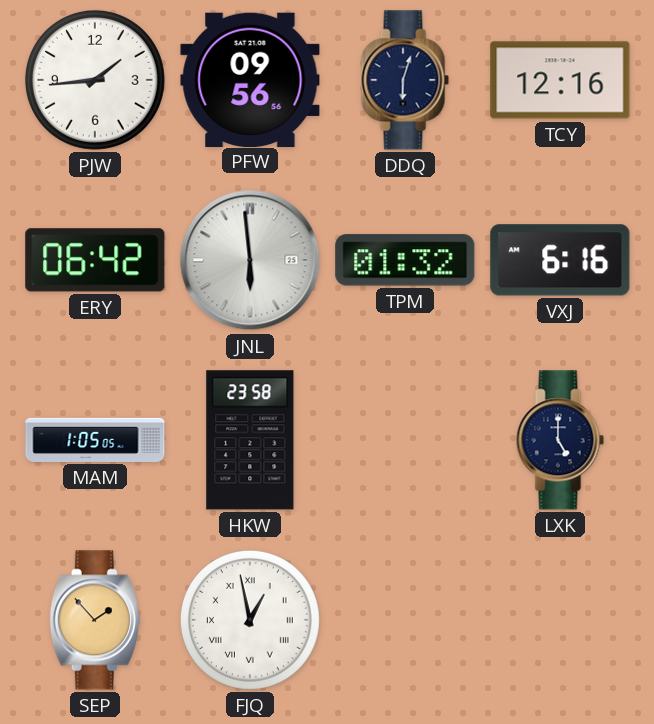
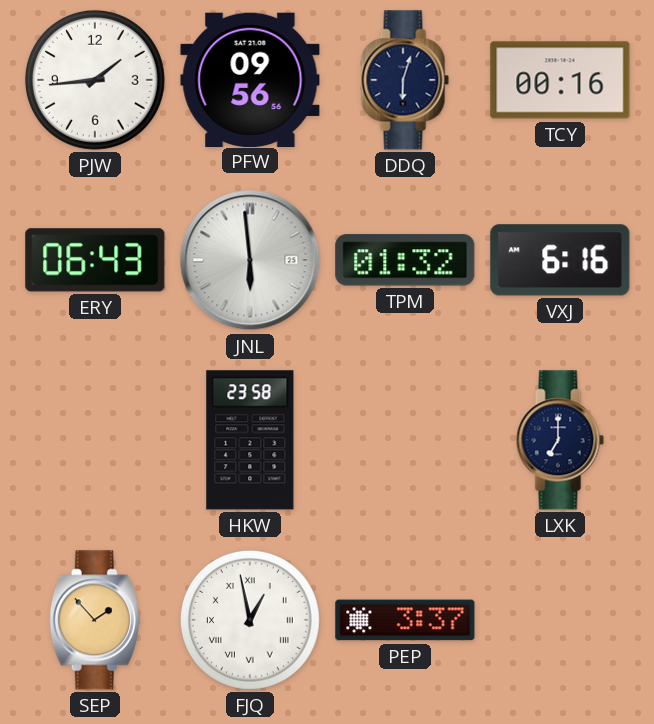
TCY: 12:16 -> 00:16 (560, 80)
ERY: 06:42 -> 06:43 (95, 260)
MAM: 1:05 -> none (95, 440)
LXK: 5:00 -> 7:00 (560, 440)
PEP: none -> 3:37 (405, 620)
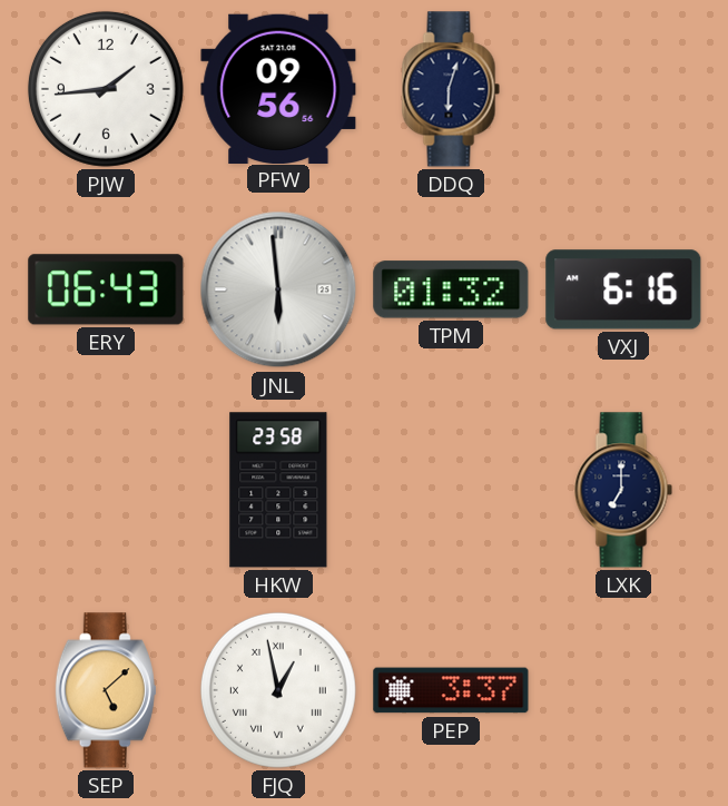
TCY: 00:16 -> none (560, 80)
SEP: 1:53 -> 5:08 (106, 690)
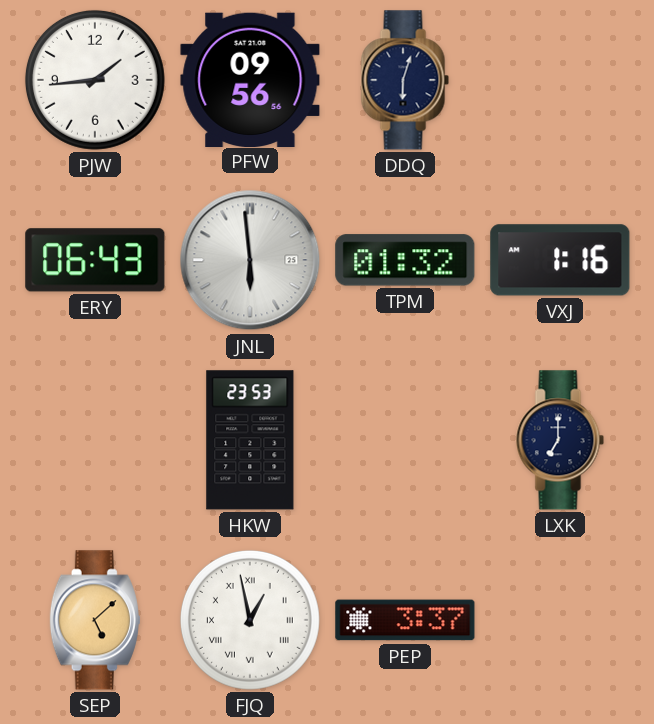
VXJ: 6:16 -> 1:16 (560, 260)
HKW: 23:58 -> 23:53 (250, 440)
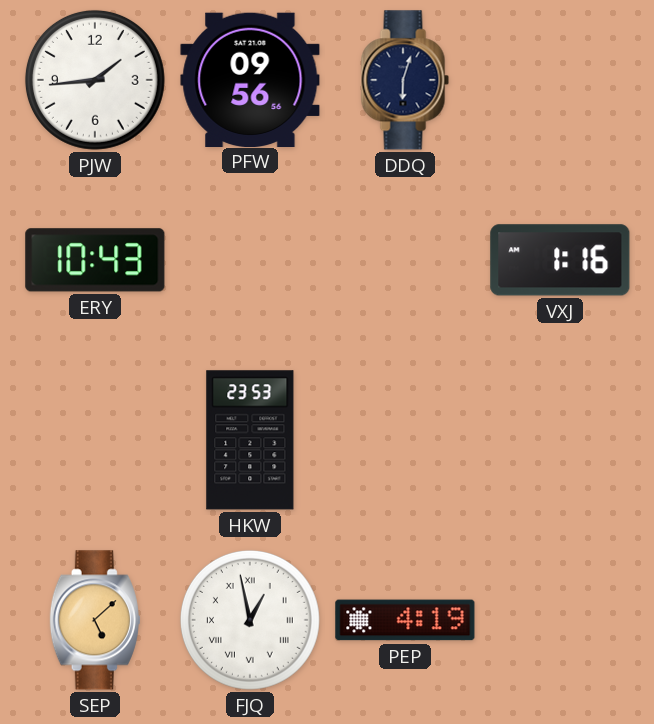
ERY: 06:43 -> 10:43 (95, 260)
JNL: 5:59 -> none (250, 260)
TPM: 01:32 -> none (405, 260)
LXK: 7:00 -> none (560, 440)
PEP: 3:37 -> 4:19 (405, 620)
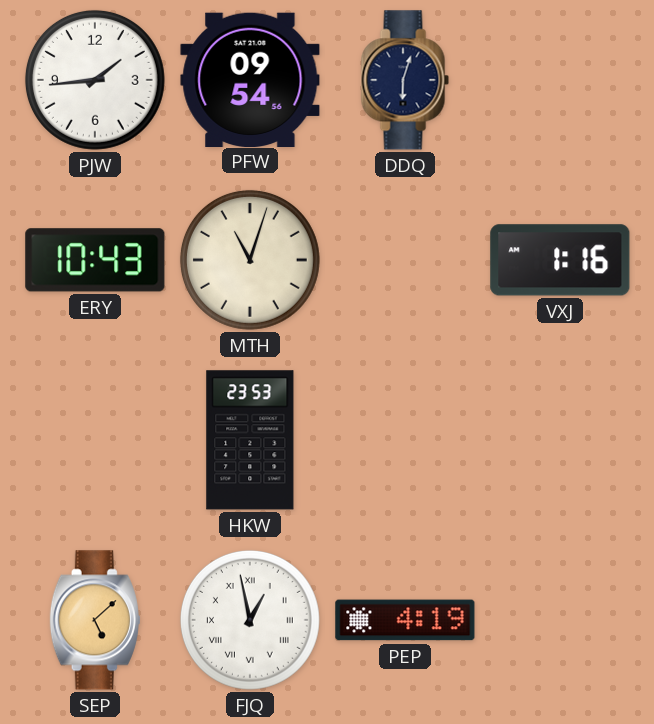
PFW: 09:56 -> 09:54 (250, 79)
MTH: none -> 11:03 (250, 260)
